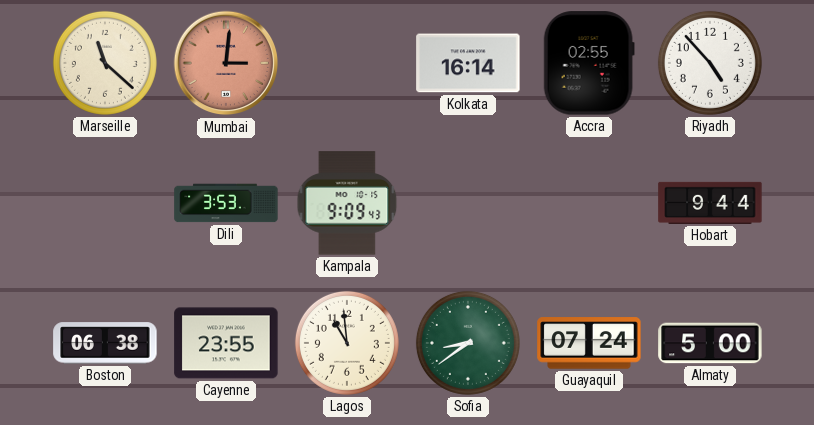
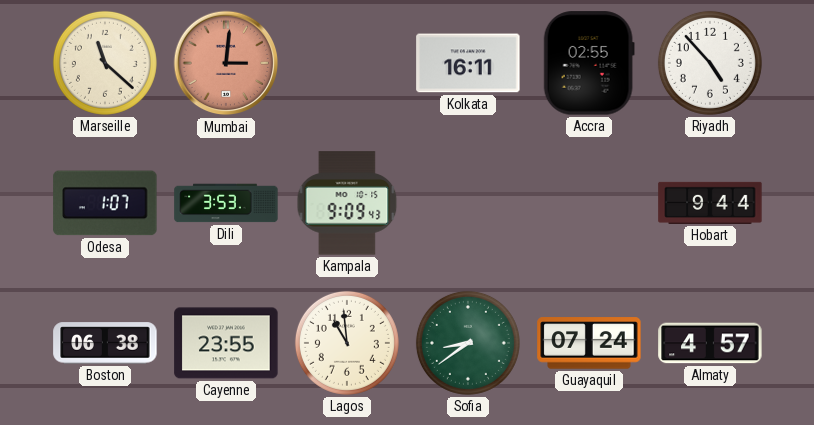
Kolkata: 16:14 -> 16:11 (468, 63)
Odesa: none -> 1:07 (105, 203)
Almaty: 5:00 -> 4:57 (710, 343)
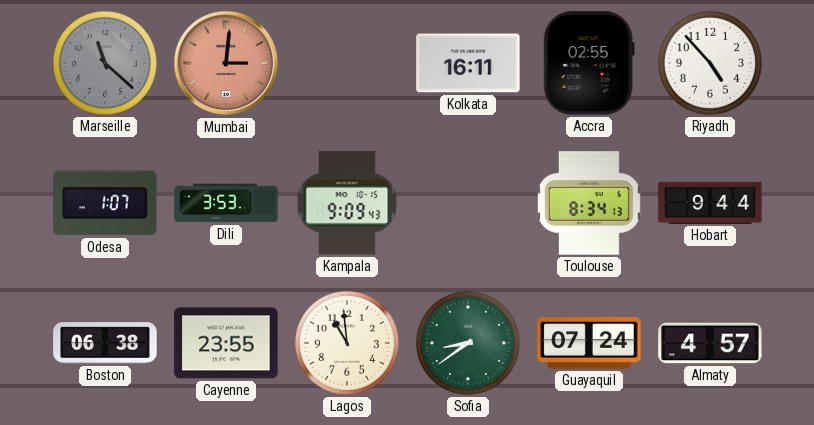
Marseille dial: cream -> grey (105, 63)
Toulouse: none -> 8:34 (589, 203)
